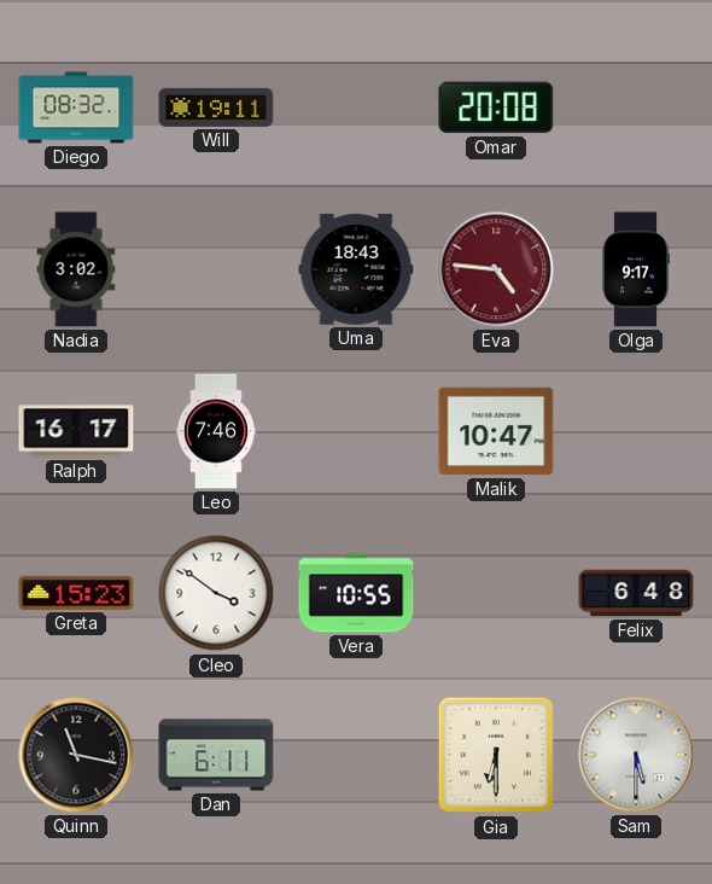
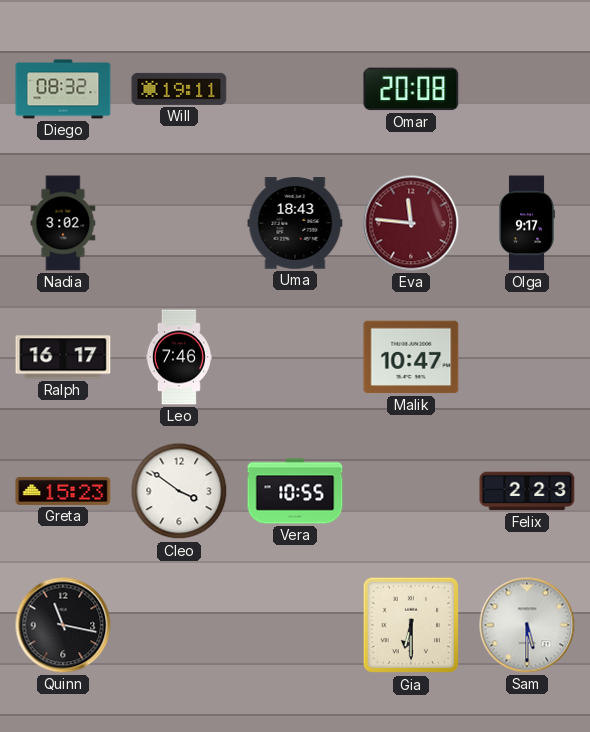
Eva: 4:46 -> 11:46 (411, 223)
Felix: 6:48 -> 2:23 (527, 491)
Dan: 6:11 -> none (216, 755)
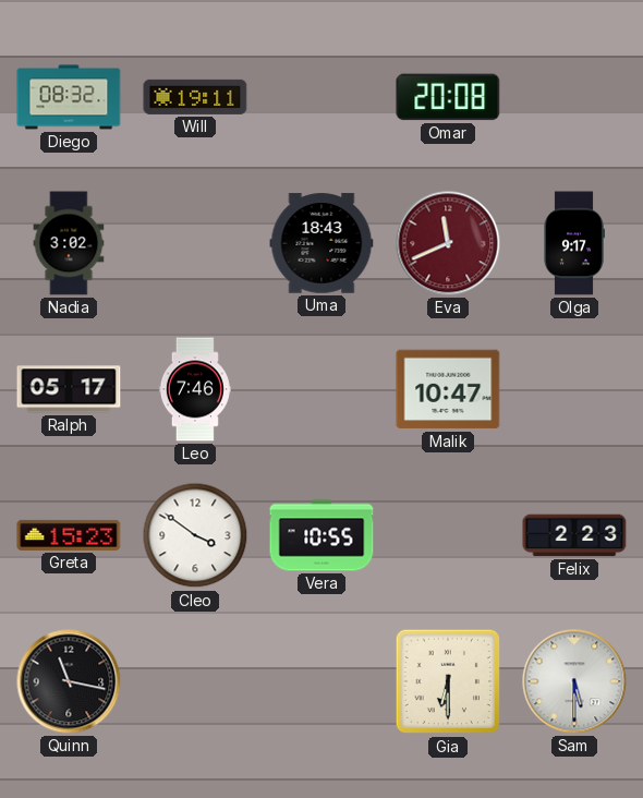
Eva: 11:46 -> 11:41 (448, 243)
Ralph: 16:17 -> 05:17 (69, 389)
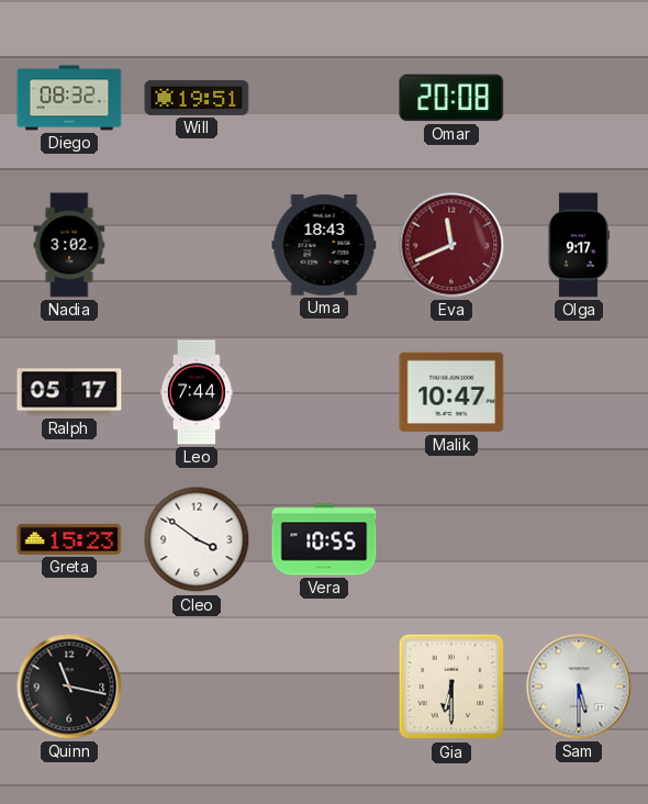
Will: 19:11 -> 19:51 (197, 98)
Leo: 7:46 -> 7:44 (197, 392)
Felix: 2:23 -> none (574, 535)
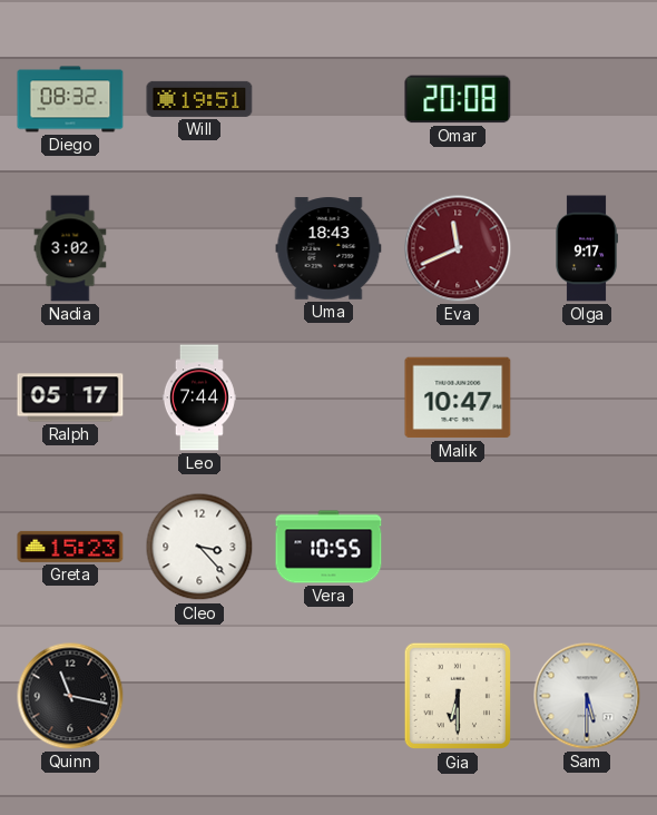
Cleo: 3:51 -> 3:23 (199, 547)
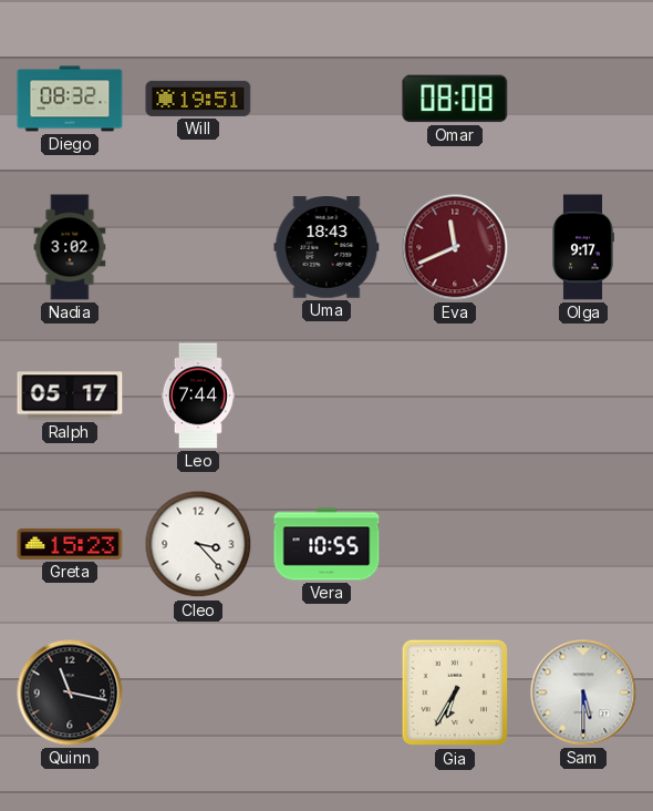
Omar: 20:08 -> 08:08 (455, 99)
Malik: 10:47 -> none (458, 397)
Gia: 6:30 -> 6:35 (455, 692)
